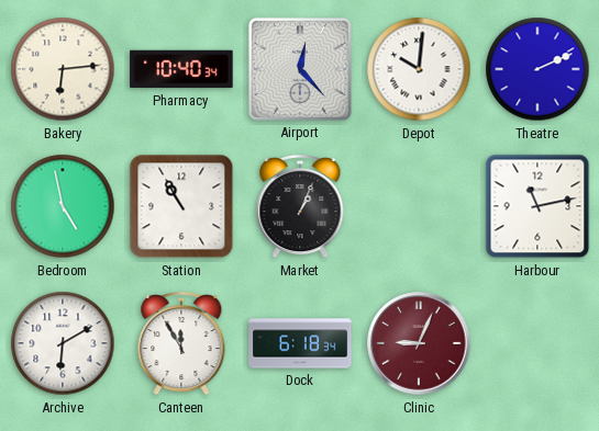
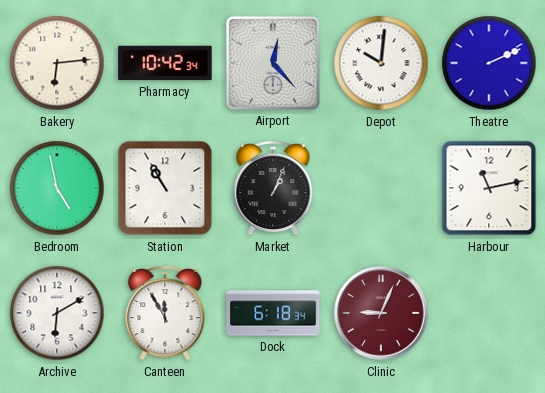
Pharmacy: 10:40 -> 10:42 (165, 63)
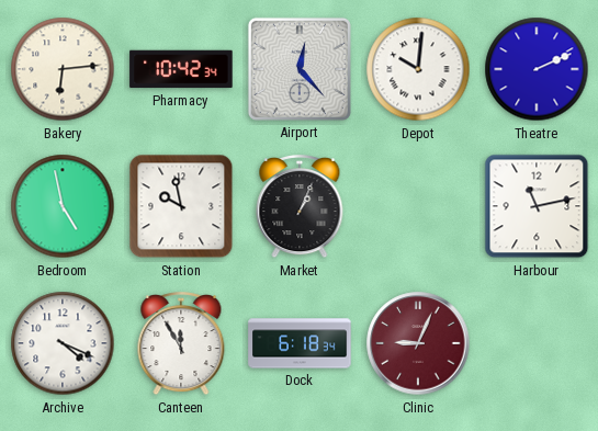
Station: 10:55 -> 9:58 (181, 206)
Archive: 6:10 -> 4:19 (63, 343)
